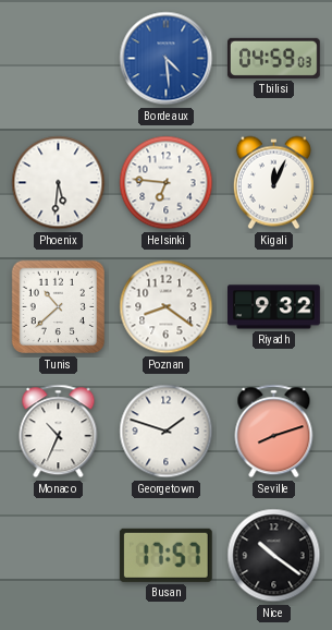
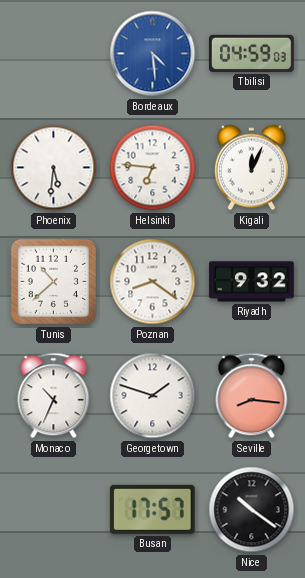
Seville: 8:12 -> 8:16 (252, 396)
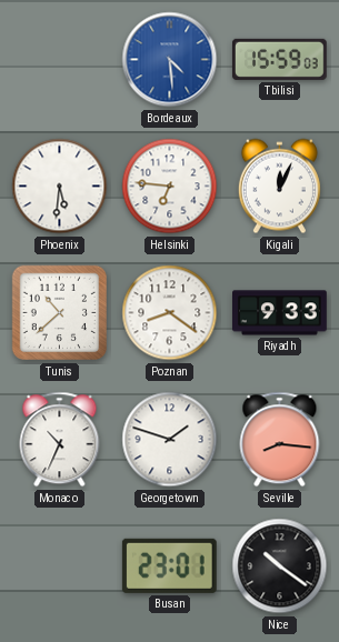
Tbilisi: 04:59 -> 15:59 (280, 59)
Riyadh: 9:32 -> 9:33 (280, 313)
Busan: 17:57 -> 23:01 (169, 565)
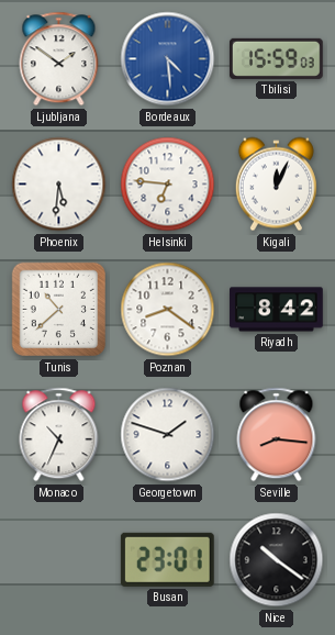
Ljubljana: none -> 1:51 (59, 59)
Riyadh: 9:33 -> 8:42 (277, 310)
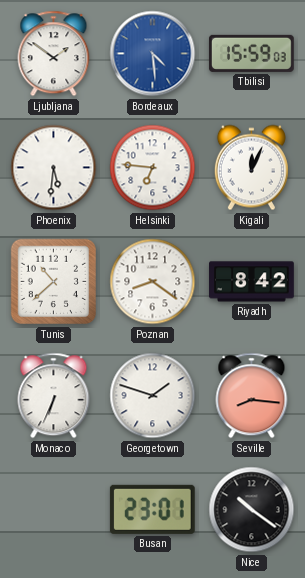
Monaco: 10:34 -> 6:34 (54, 396)
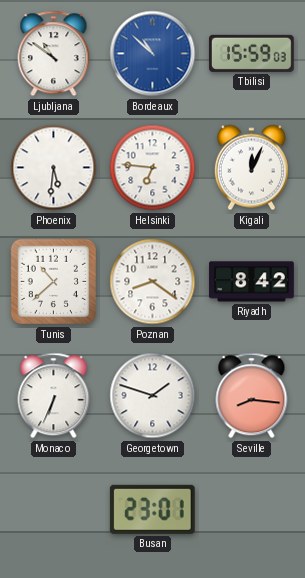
Ljubljana: 1:51 -> 10:51 (54, 54)
Bordeaux: 4:29 -> 10:52 (153, 54)
Nice: 10:21 -> none (252, 510)
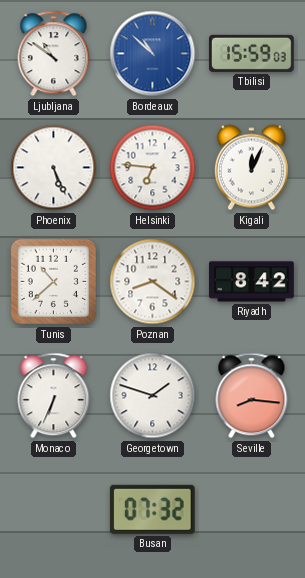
Phoenix: 5:31 -> 5:26 (54, 168)
Busan: 23:01 -> 07:32 (152, 509)
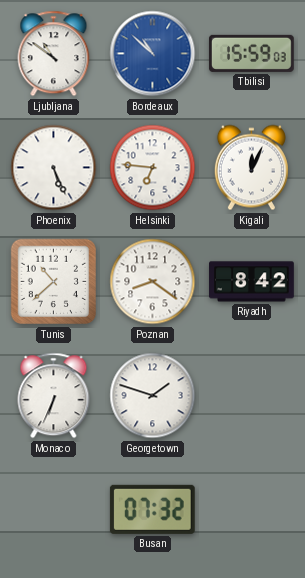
Seville: 8:16 -> none (252, 396)
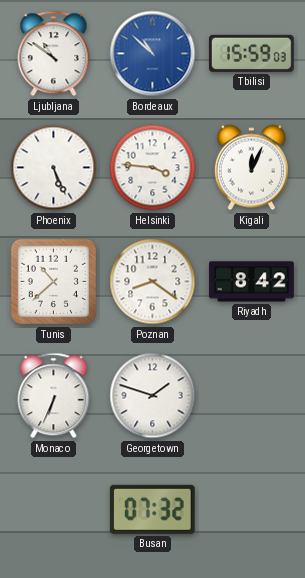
Helsinki: 6:46 -> 3:46 (153, 168)
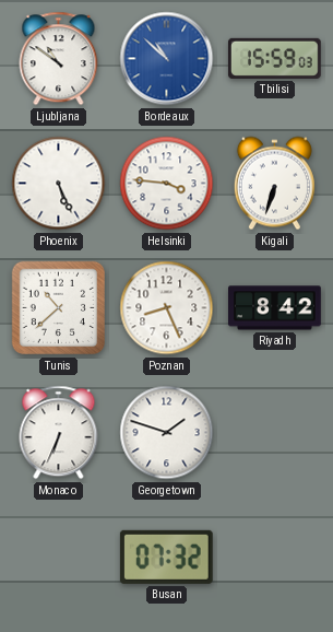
Kigali: 12:04 -> 6:33 (274, 184)
Poznan: 8:21 -> 8:26 (167, 308)
